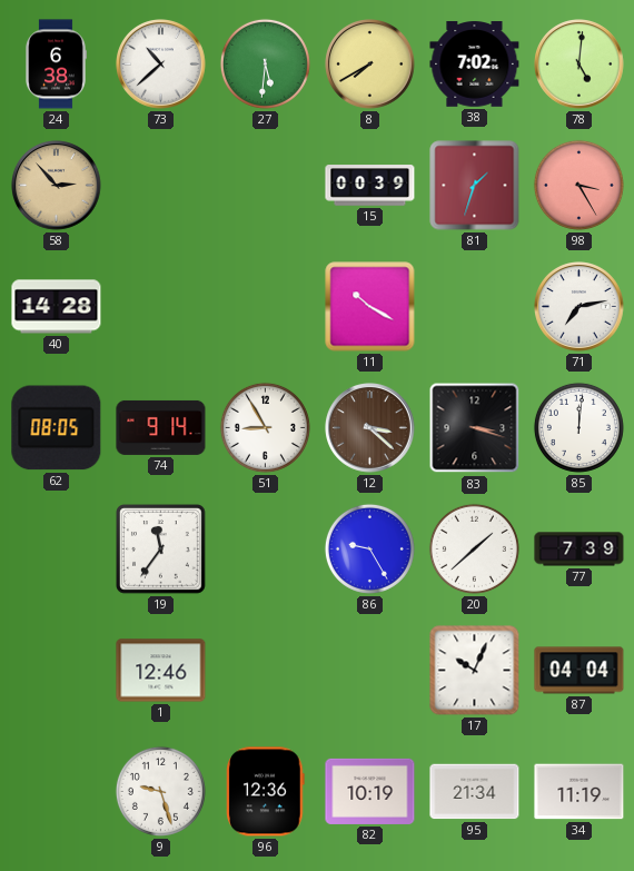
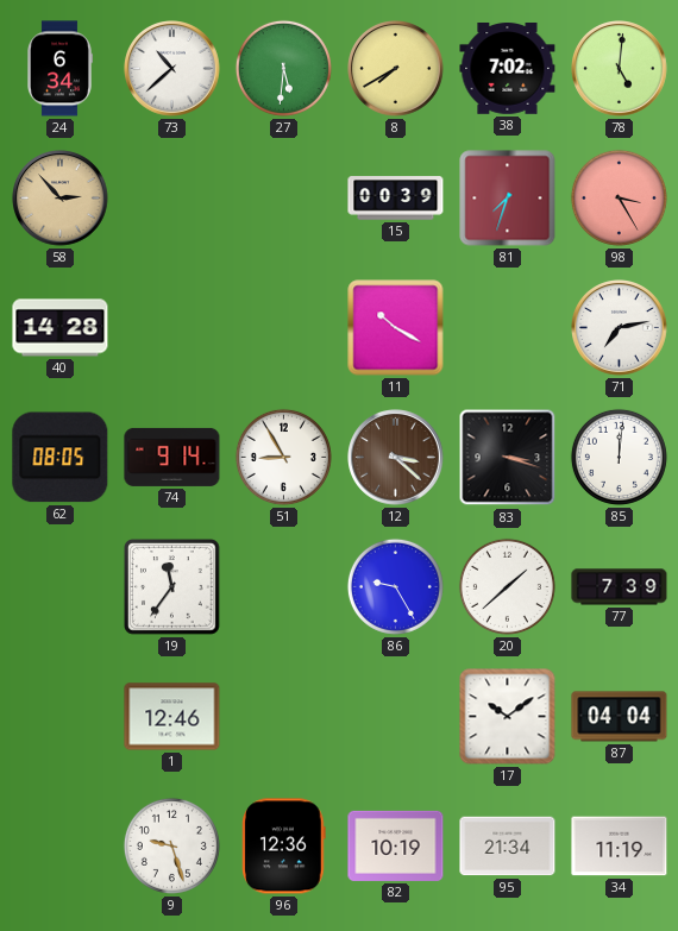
24: 6:38 -> 6:34 (61, 69)
81: 1:33 -> 7:33 (508, 199)
17: 10:04 -> 10:09 (508, 717)
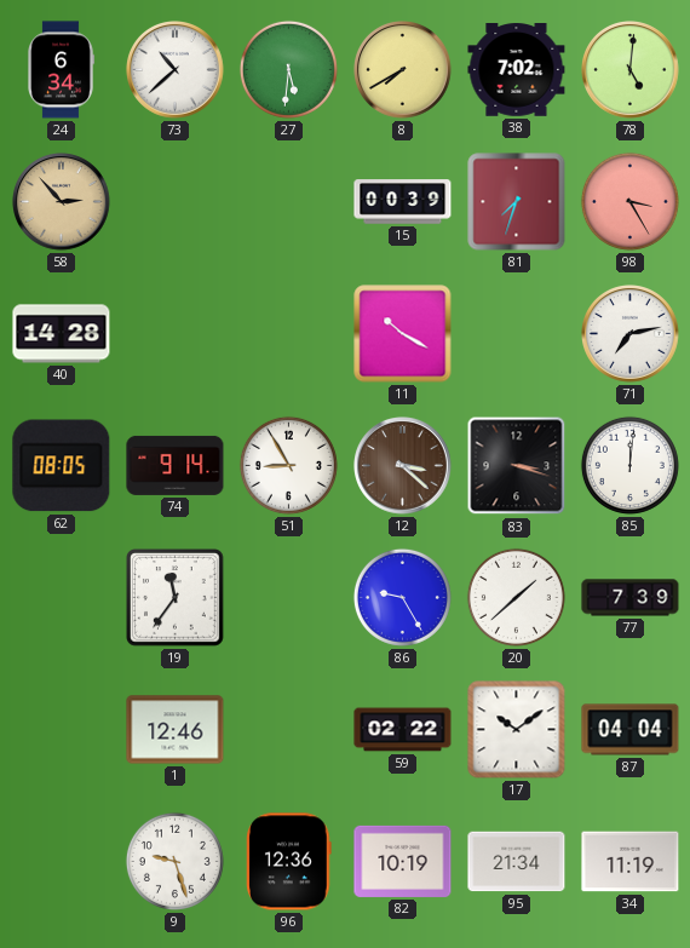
59: none -> 02:22 (403, 730)
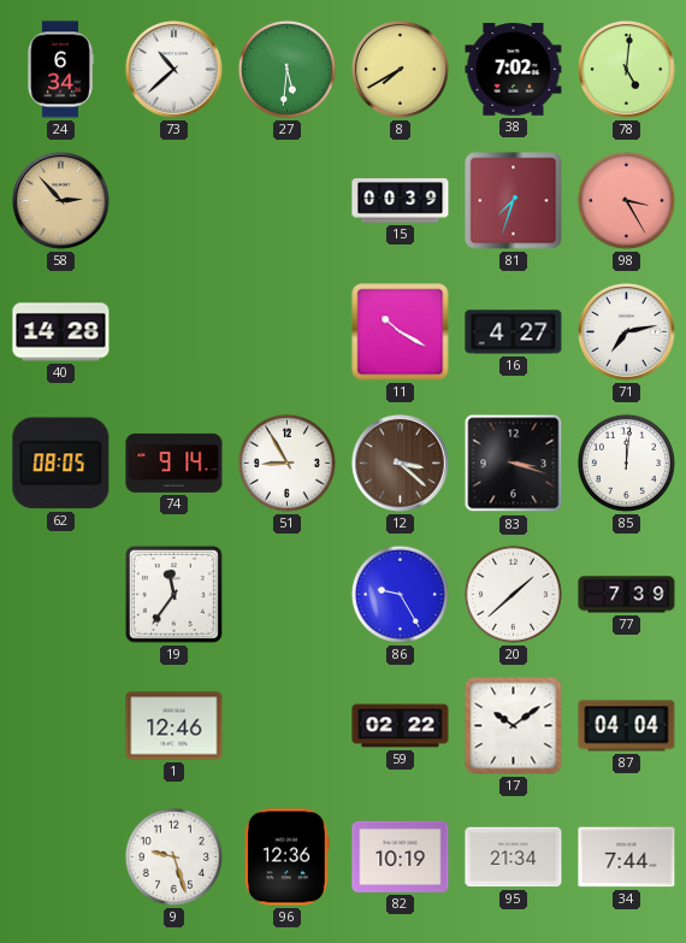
16: none -> 4:27 (514, 332)
34: 11:19 -> 7:44 (627, 857)
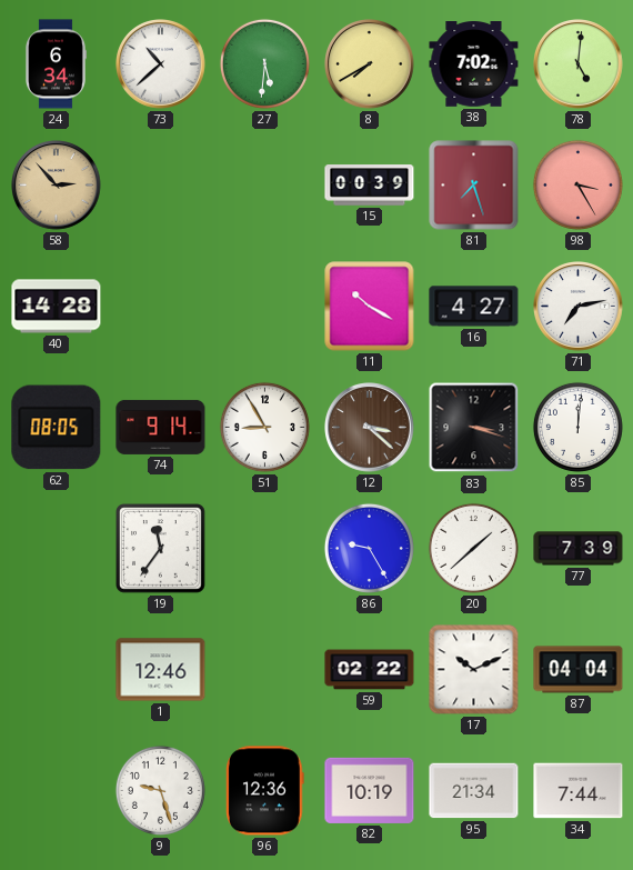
81: 7:33 -> 7:27 (474, 186)
17: 10:09 -> 10:11 (474, 670)
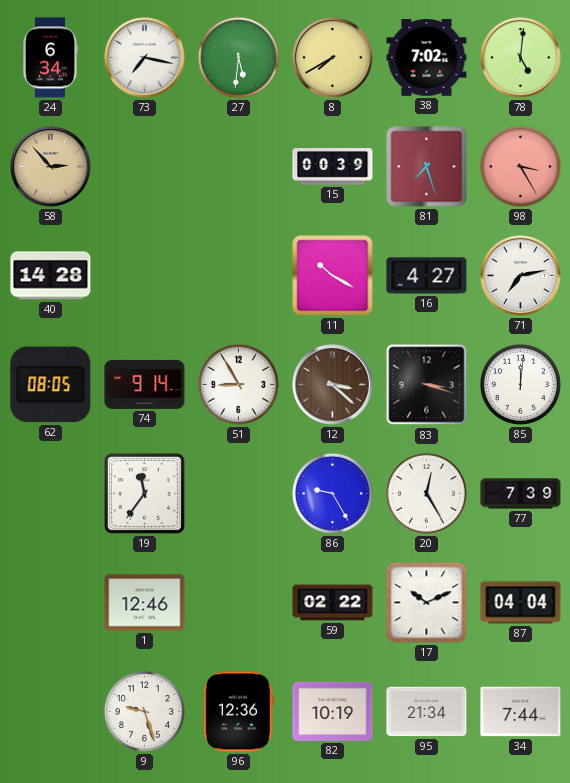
73: 10:38 -> 7:17 (145, 58)
20: 1:38 -> 12:25 (426, 493)
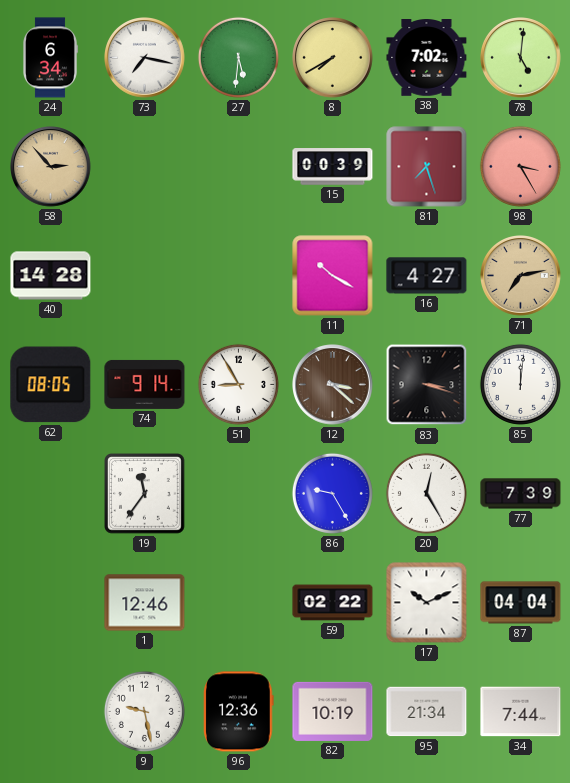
71 dial: white -> champagne (521, 276)
9: 9:27 -> 9:28 (144, 711)
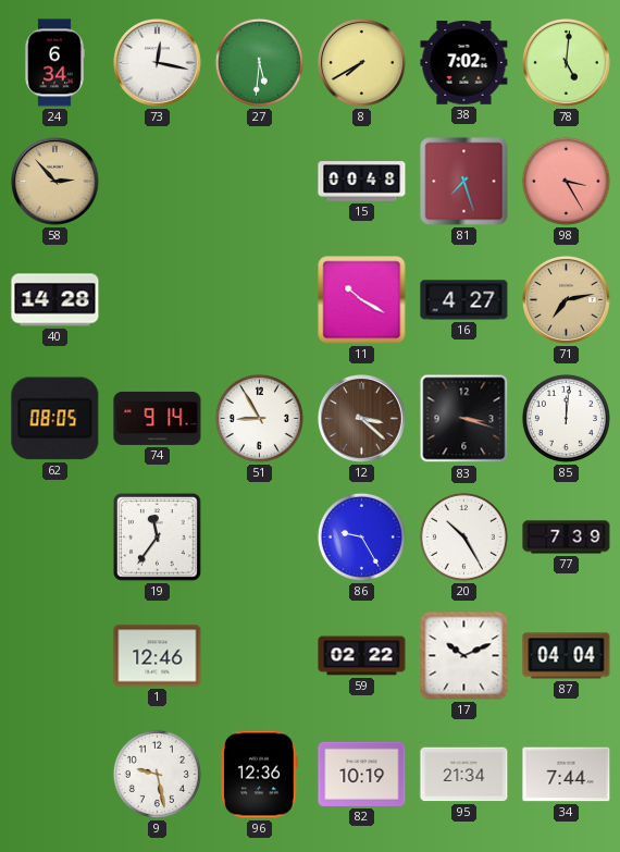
73: 7:17 -> 12:17 (158, 63)
15: 00:39 -> 00:48 (362, 182)
20: 12:25 -> 10:25 (463, 536)
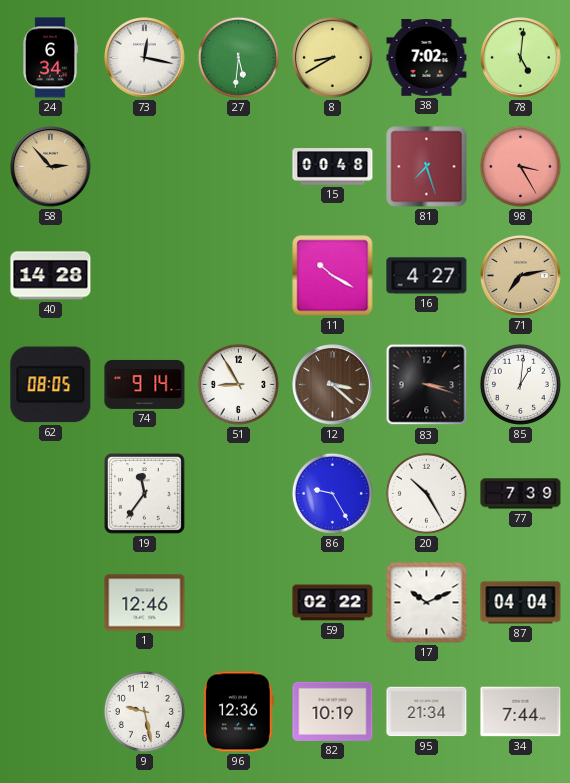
8: 7:40 -> 8:40 (333, 58)
85: 12:01 -> 1:01 (520, 384)
